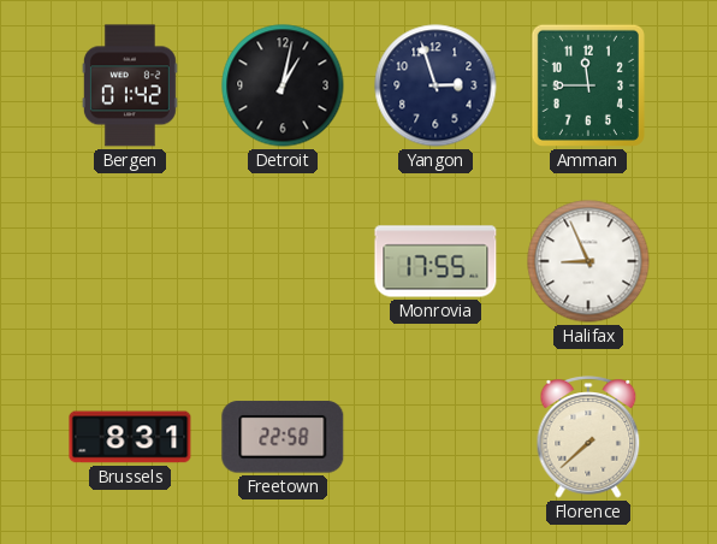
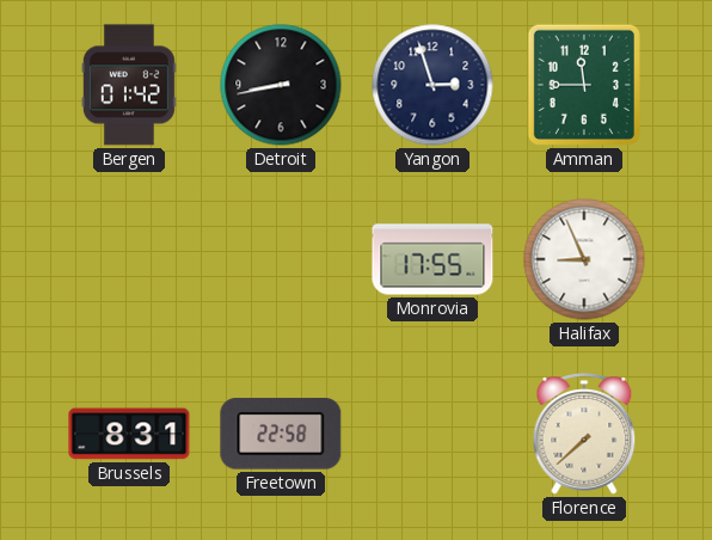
Detroit: 1:02 -> 8:43 (281, 85)
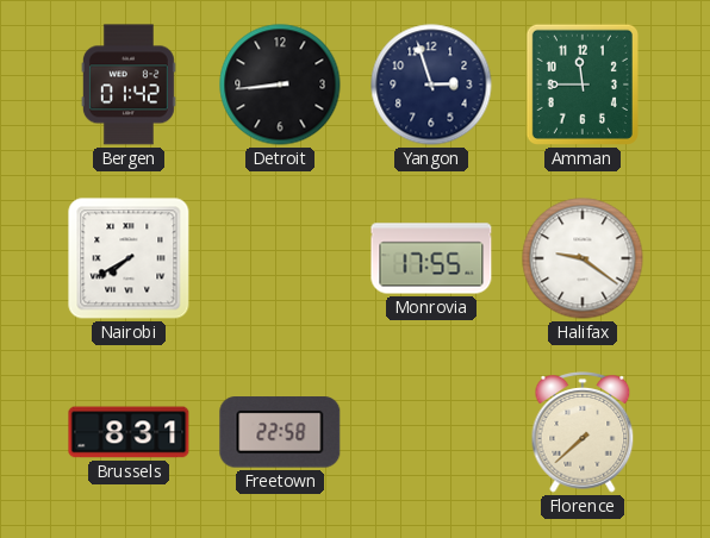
Detroit: 8:43 -> 8:44 (280, 85)
Nairobi: none -> 7:40 (129, 258)
Halifax: 8:56 -> 9:21 (583, 258)
